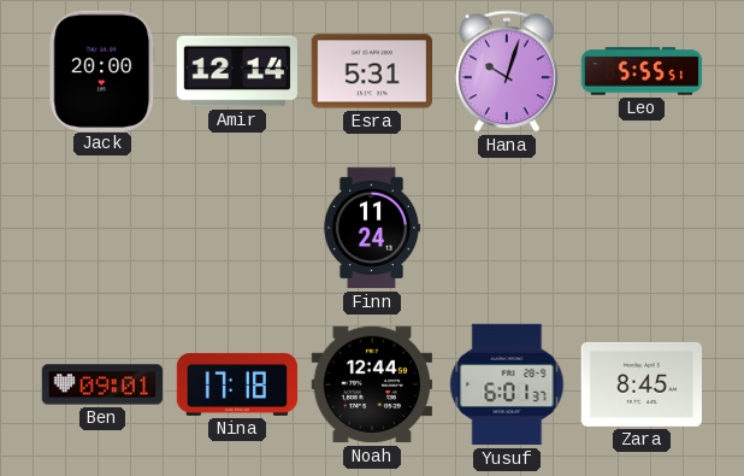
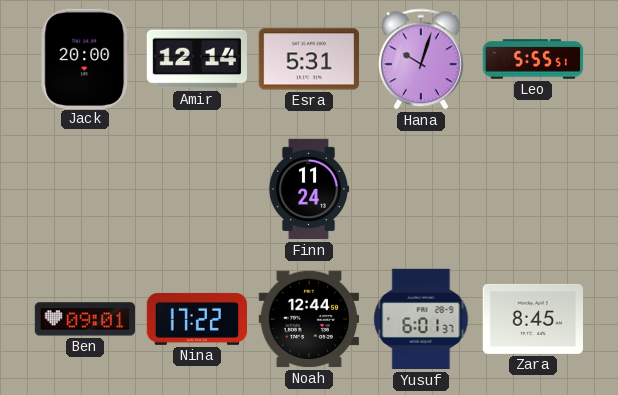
Nina: 17:18 -> 17:22 (196, 319)
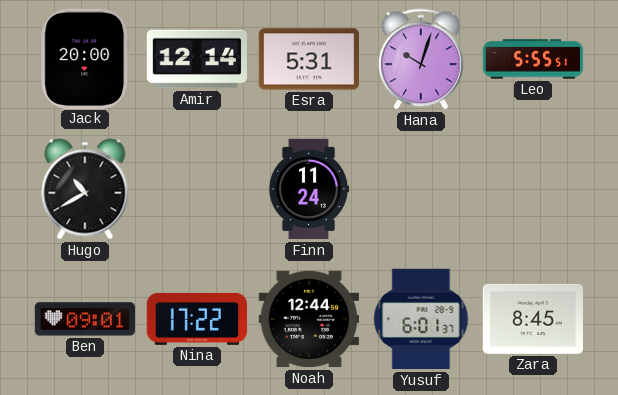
Hugo: none -> 10:40 (85, 189)
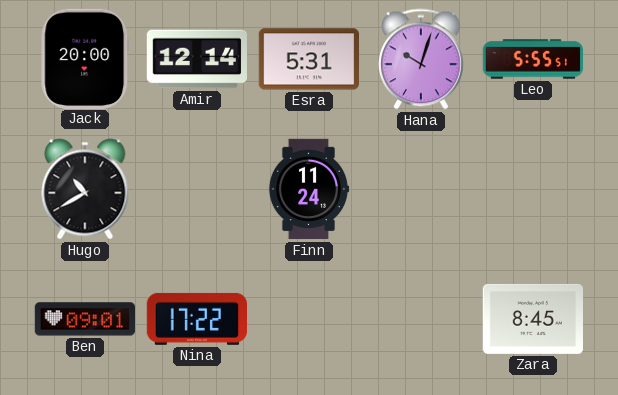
Noah: 12:44 -> none (308, 319)
Yusuf: 6:01 -> none (421, 319)
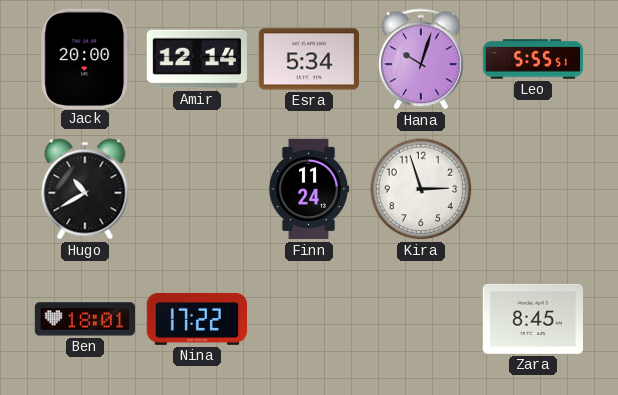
Esra: 5:31 -> 5:34 (308, 59)
Kira: none -> 2:57 (421, 189)
Ben: 09:01 -> 18:01 (85, 319)
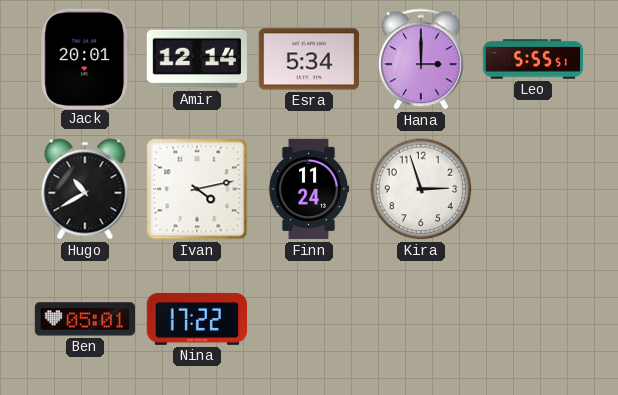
Jack: 20:00 -> 20:01 (85, 58)
Hana: 10:03 -> 3:00 (422, 59)
Ivan: none -> 4:13 (197, 189)
Ben: 18:01 -> 05:01 (85, 319)
Zara: 8:45 -> none (532, 319)
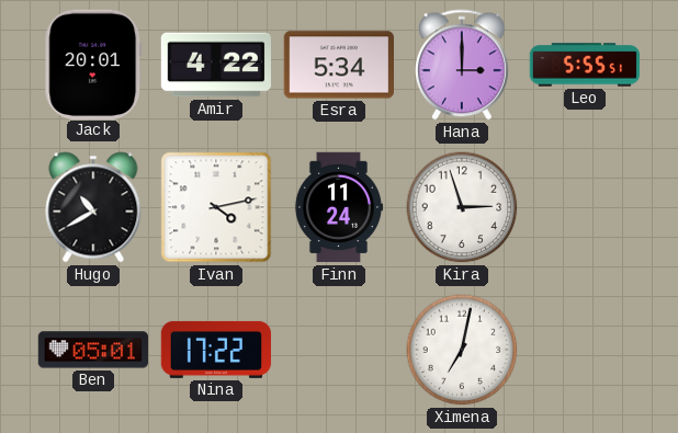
Amir: 12:14 -> 4:22 (216, 65)
Ximena: none -> 7:02 (462, 350)
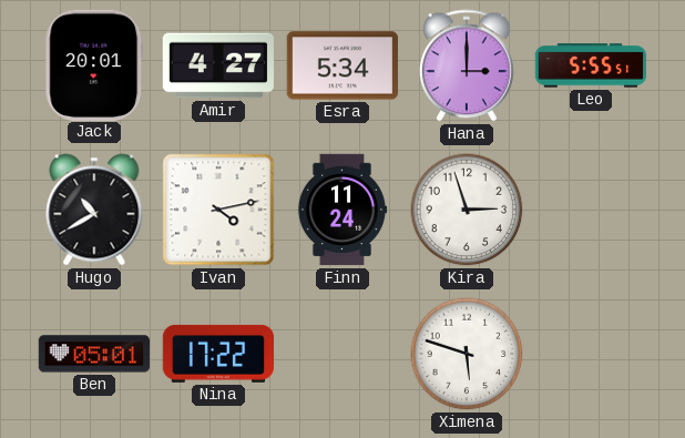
Amir: 4:22 -> 4:27 (218, 65)
Ximena: 7:02 -> 5:48 (467, 354)
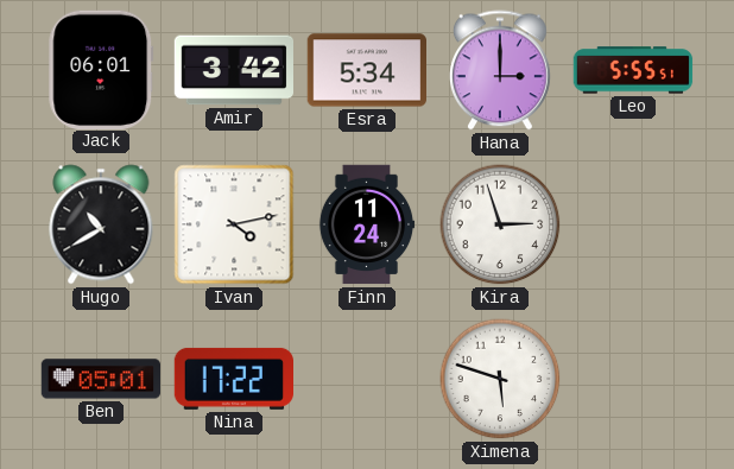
Jack: 20:01 -> 06:01 (101, 69)
Amir: 4:27 -> 3:42 (234, 70)
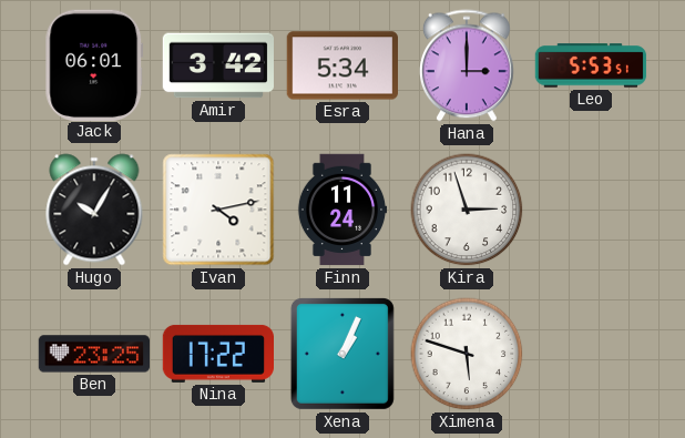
Leo: 5:55 -> 5:53 (591, 65)
Hugo: 10:40 -> 10:05 (94, 210)
Ben: 05:01 -> 23:25 (94, 354)
Xena: none -> 1:04 (343, 354)
